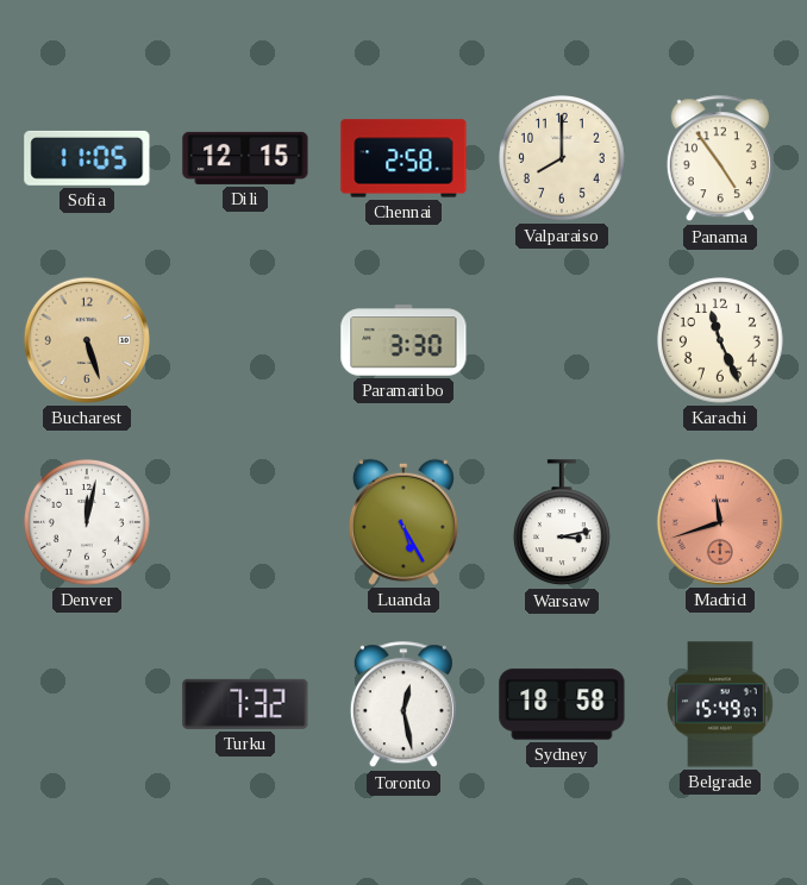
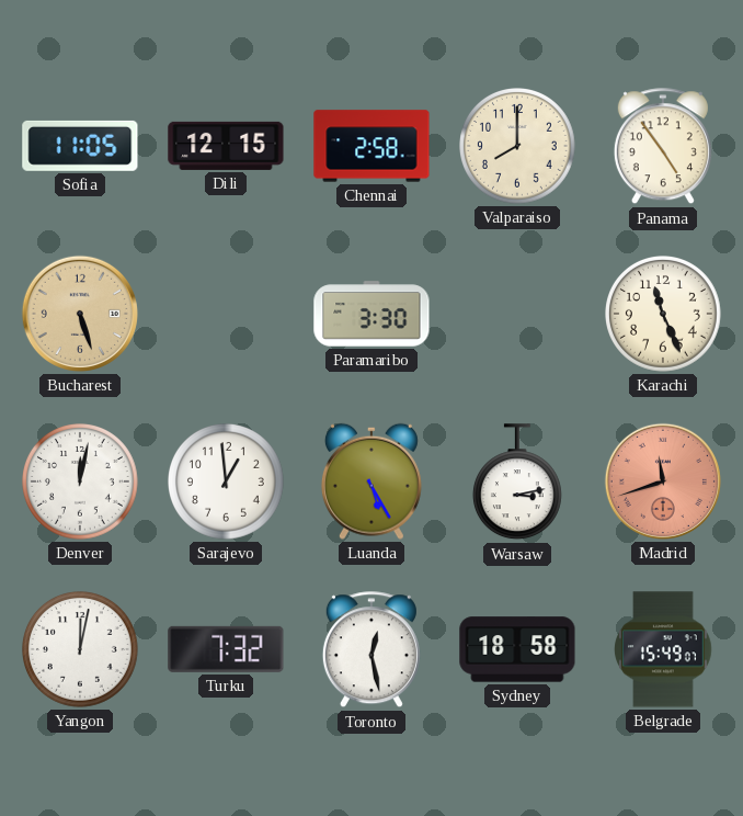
Sarajevo: none -> 12:59 (227, 483)
Yangon: none -> 12:02 (81, 650)
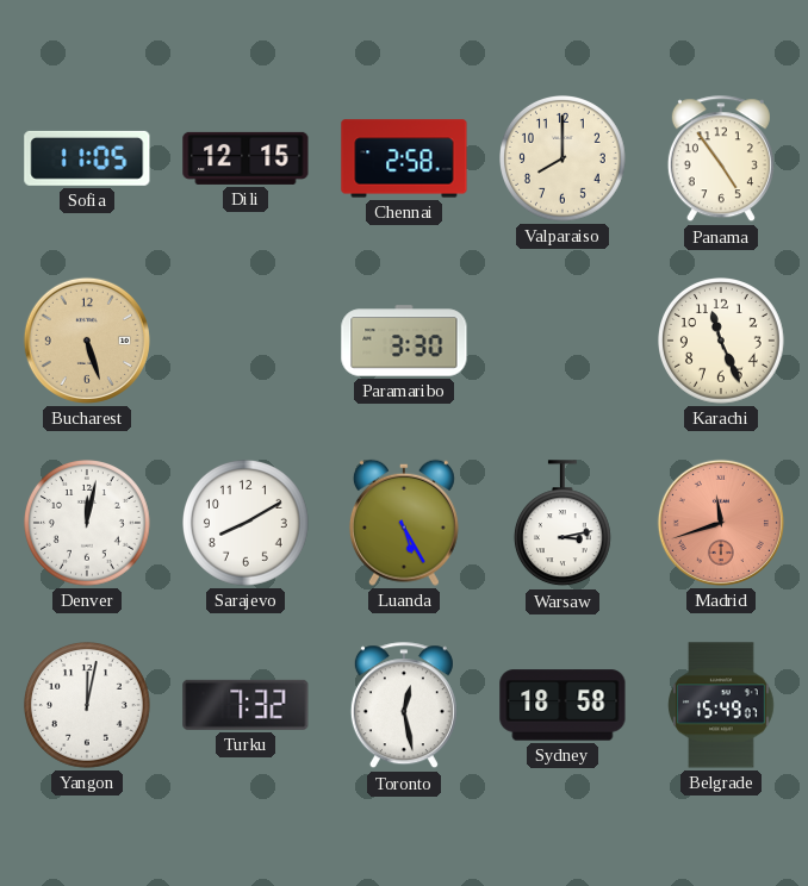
Sarajevo: 12:59 -> 8:10 (247, 524)
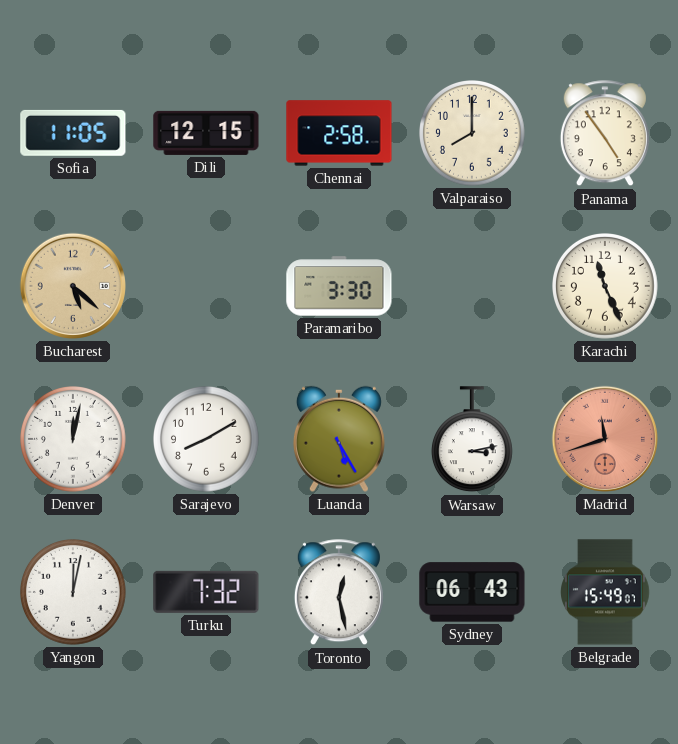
Bucharest: 5:27 -> 5:22 (73, 286)
Sydney: 18:58 -> 06:43 (472, 592)
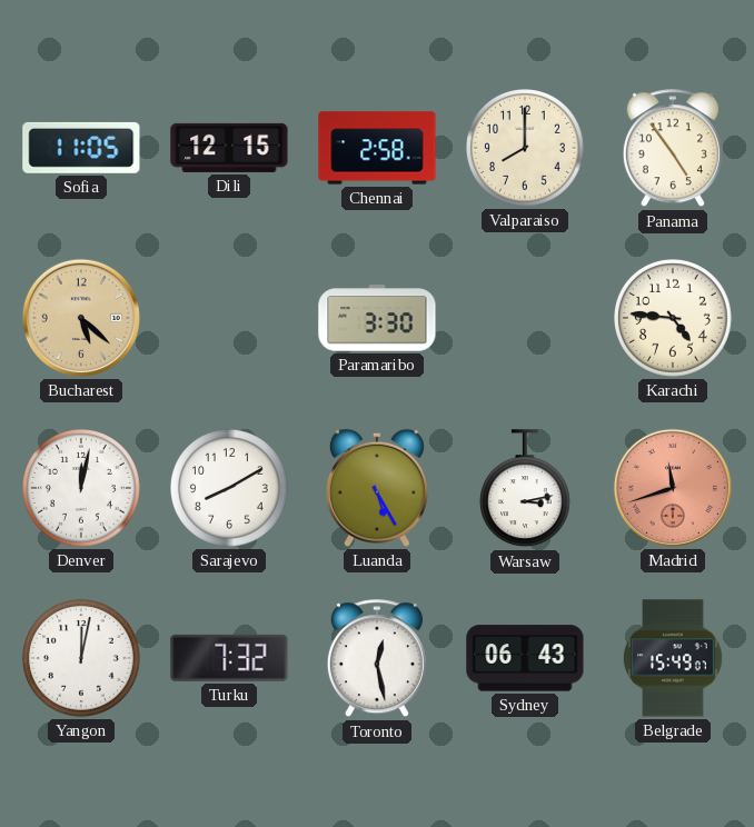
Karachi: 11:26 -> 4:46 (674, 319)
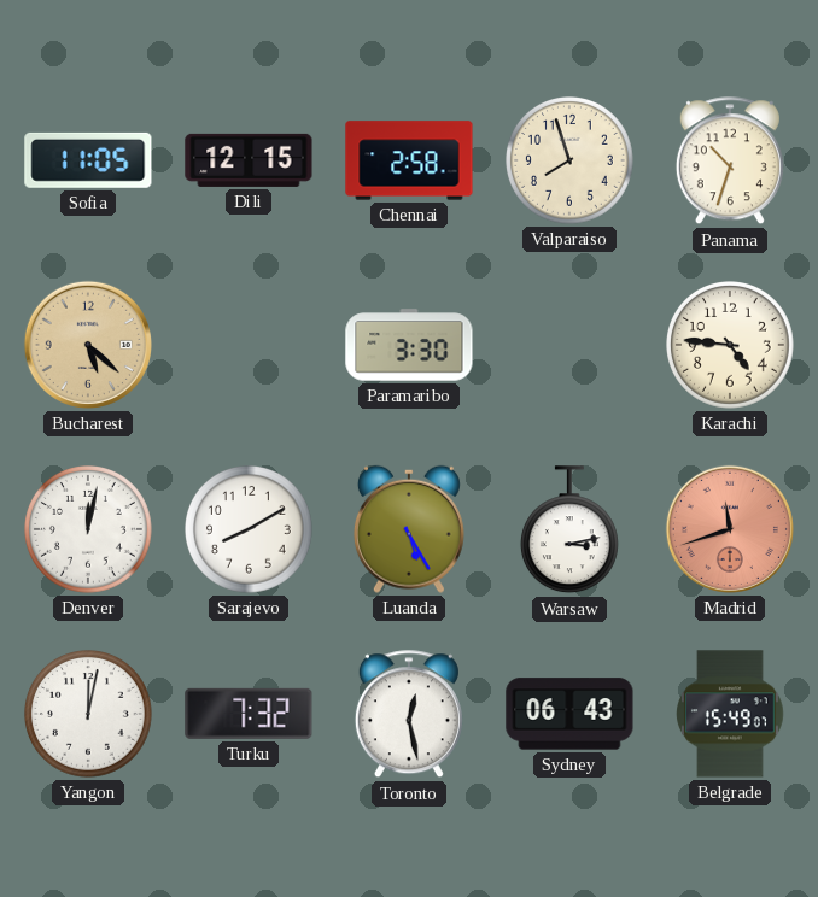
Valparaiso: 8:00 -> 7:57 (571, 162)
Panama: 4:54 -> 10:33 (730, 162)
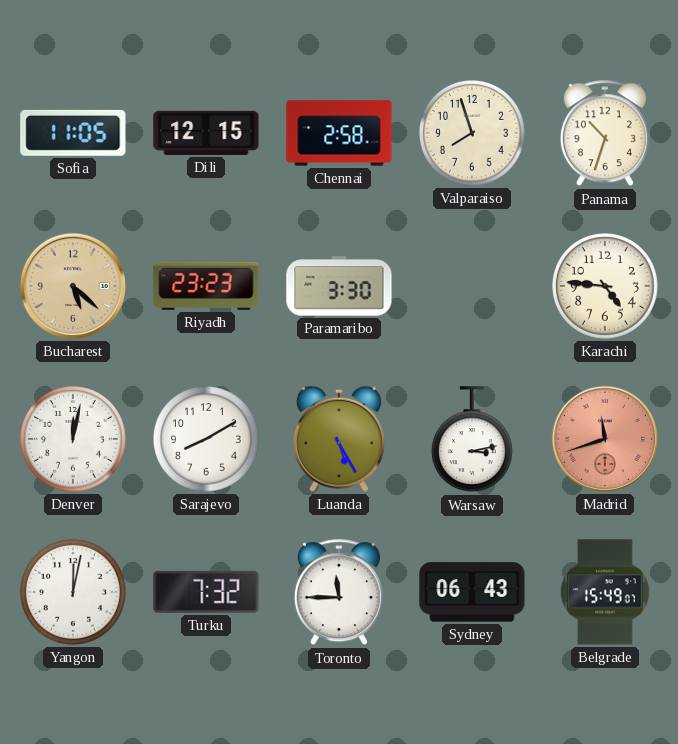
Riyadh: none -> 23:23 (206, 286)
Toronto: 12:28 -> 11:45 (339, 593)
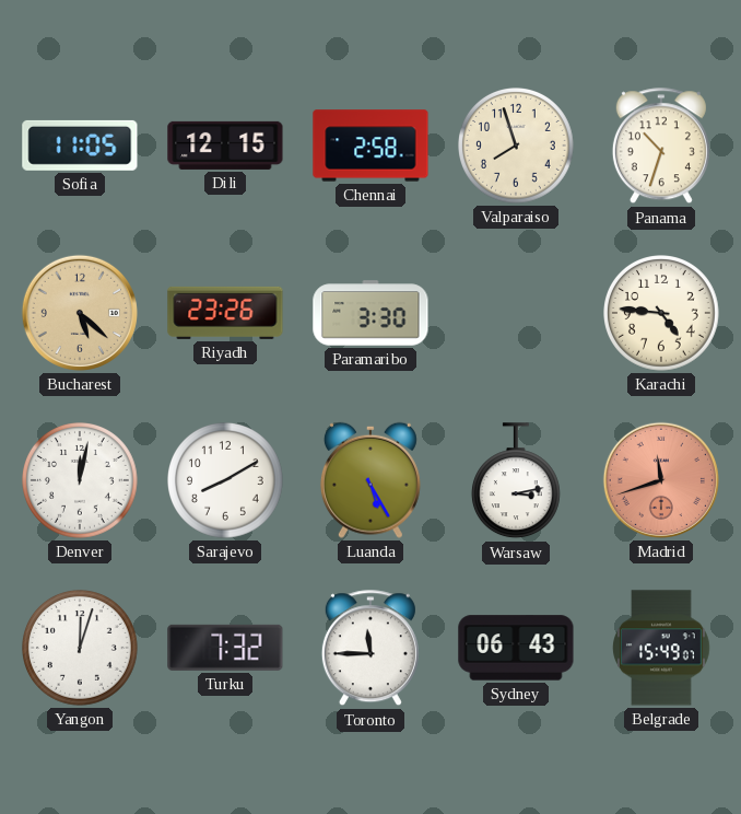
Riyadh: 23:23 -> 23:26 (225, 313)
Yangon: 12:02 -> 12:03 (81, 649)
